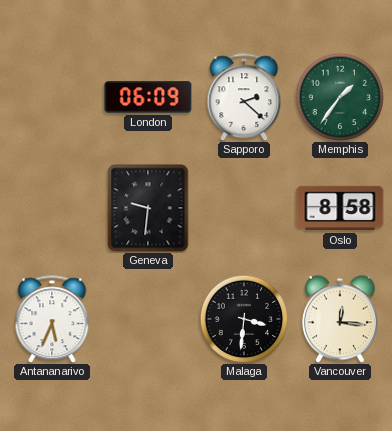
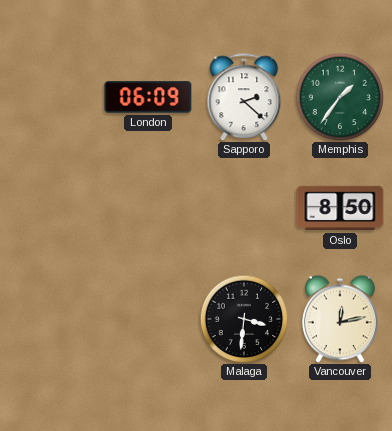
Geneva: 9:31 -> none (148, 208)
Oslo: 8:58 -> 8:50 (340, 208)
Antananarivo: 5:34 -> none (52, 319)
Vancouver: 12:16 -> 12:13 (340, 319)
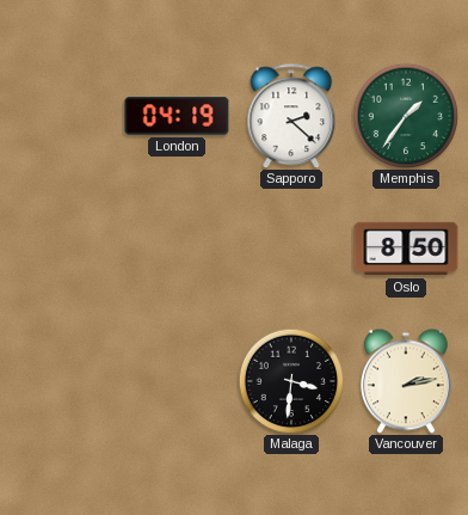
London: 06:09 -> 04:19 (177, 116)
Vancouver: 12:13 -> 2:13 (406, 381)
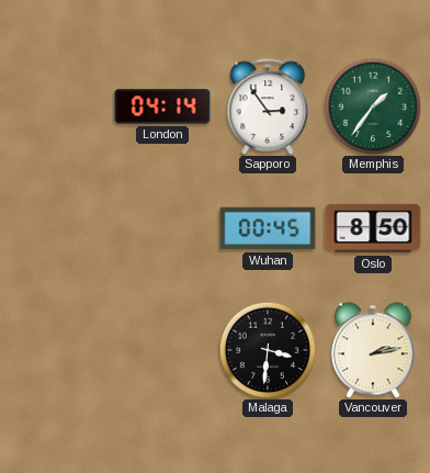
London: 04:19 -> 04:14 (162, 106)
Sapporo: 2:22 -> 2:54 (268, 106)
Wuhan: none -> 00:45 (268, 228)
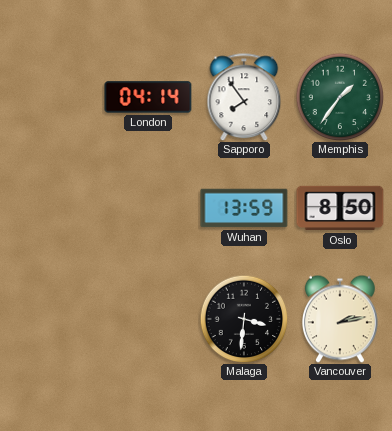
Sapporo: 2:54 -> 7:54 (244, 97)
Wuhan: 00:45 -> 13:59 (244, 208)
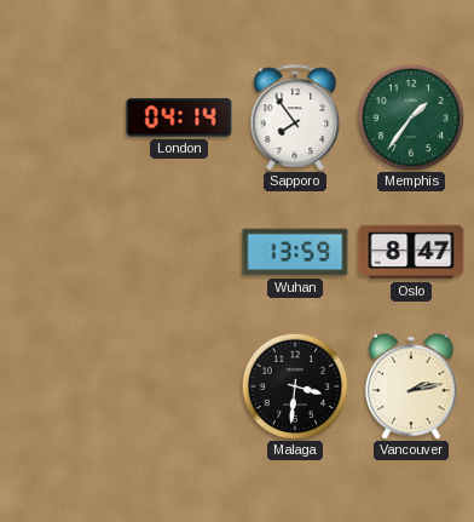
Oslo: 8:50 -> 8:47 (411, 252)
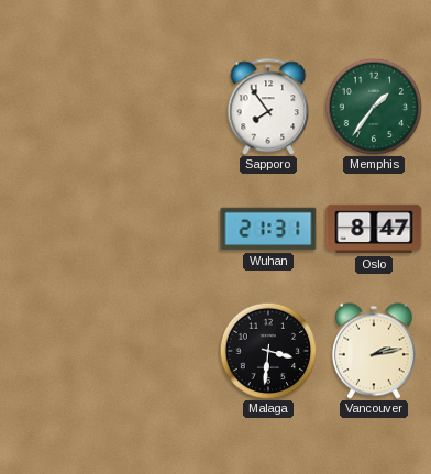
London: 04:14 -> none (179, 117)
Wuhan: 13:59 -> 21:31 (268, 229)
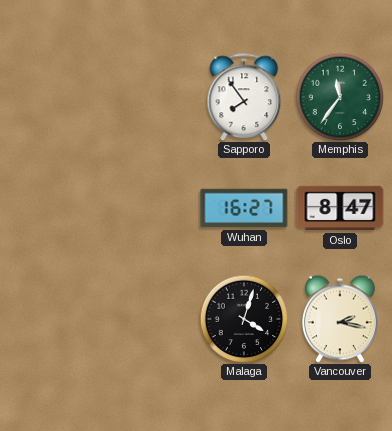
Memphis: 1:36 -> 11:36 (340, 97)
Wuhan: 21:31 -> 16:27 (244, 208)
Malaga: 3:31 -> 4:03 (244, 319)
Vancouver: 2:13 -> 2:17 (340, 319)
